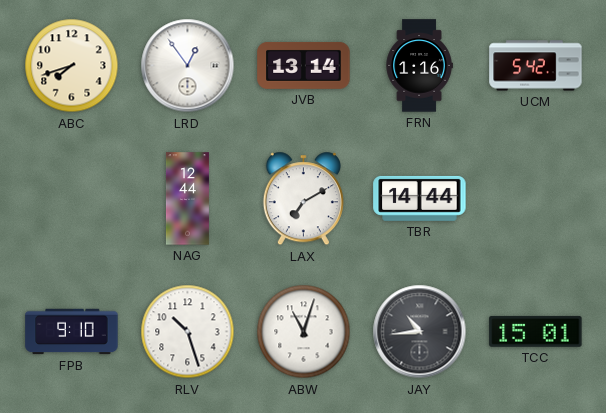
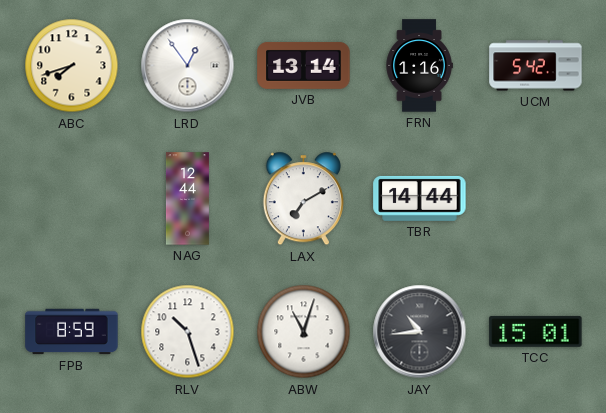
FPB: 9:10 -> 8:59 (72, 332)
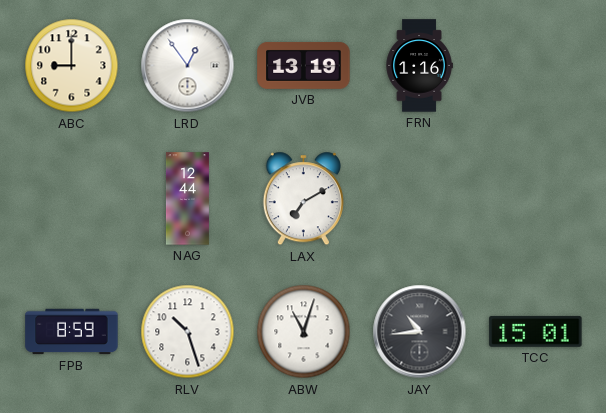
ABC: 7:42 -> 9:00 (72, 66)
JVB: 13:14 -> 13:19 (304, 65)
UCM: 5:42 -> none (536, 66)
TBR: 14:44 -> none (420, 198)
